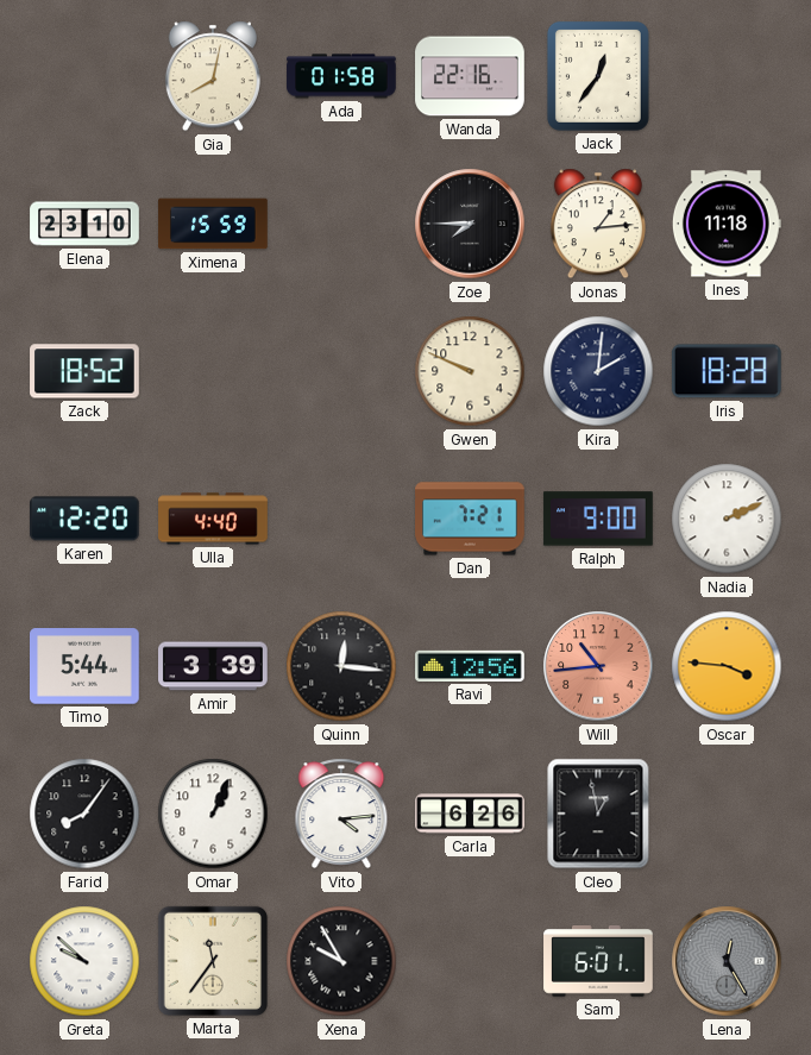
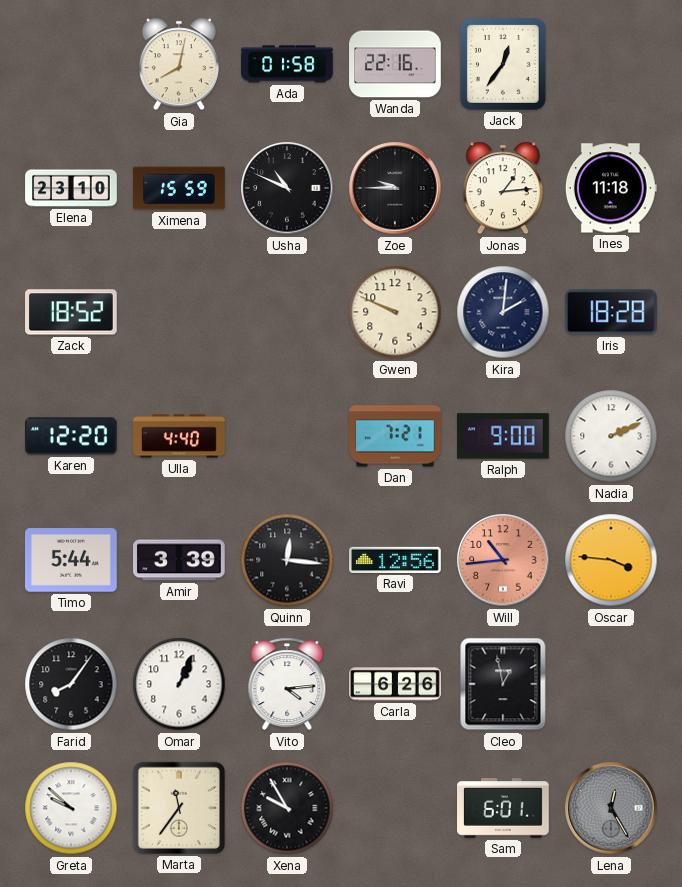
Usha: none -> 10:49 (287, 188)
Zoe: 7:45 -> 9:45 (395, 188)
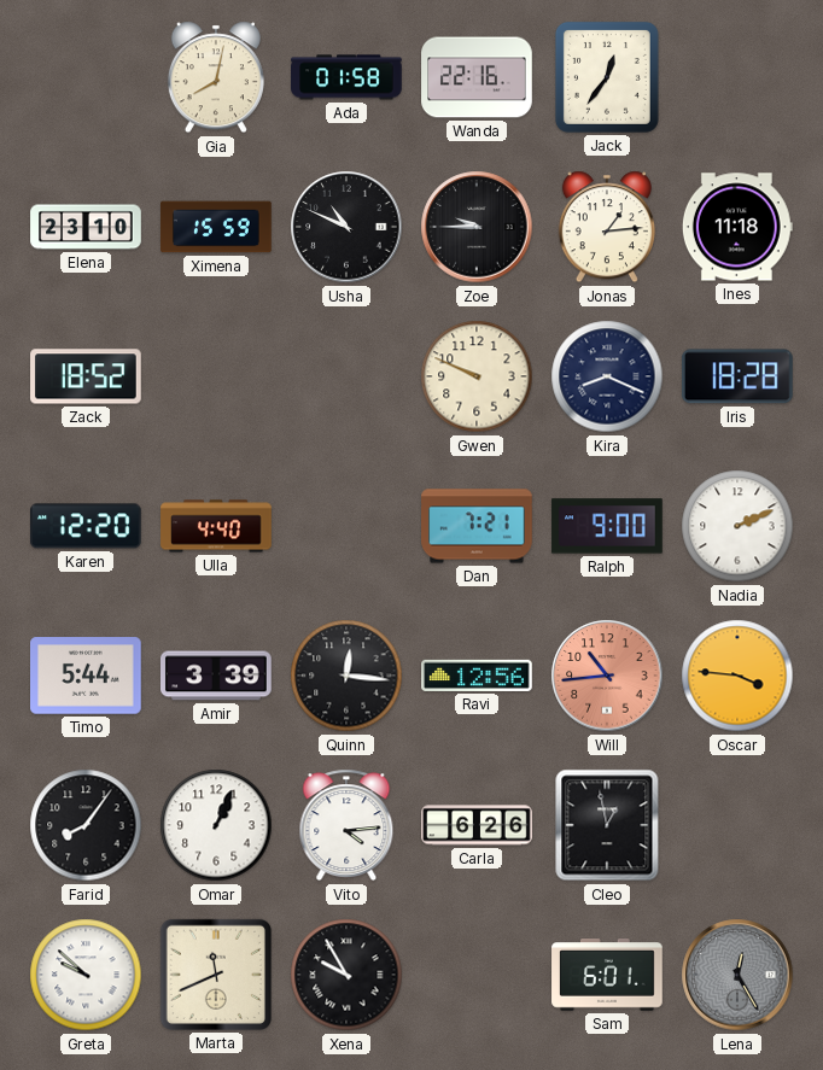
Kira: 2:01 -> 8:19 (607, 376)
Marta: 11:36 -> 11:41 (216, 975)
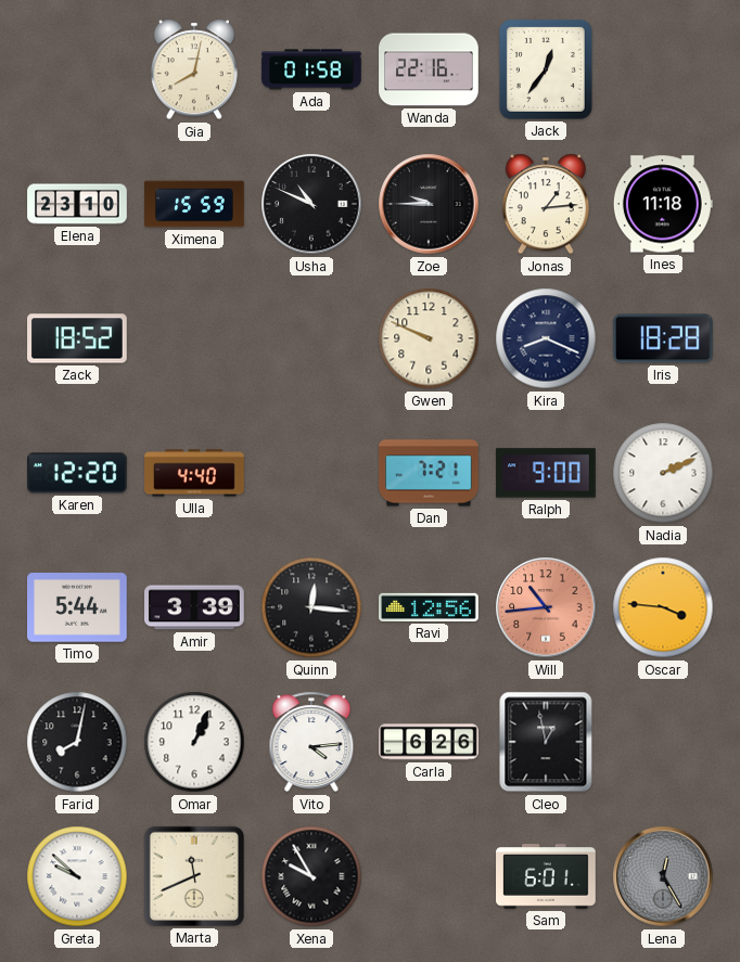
Farid: 8:06 -> 8:02 (77, 742)
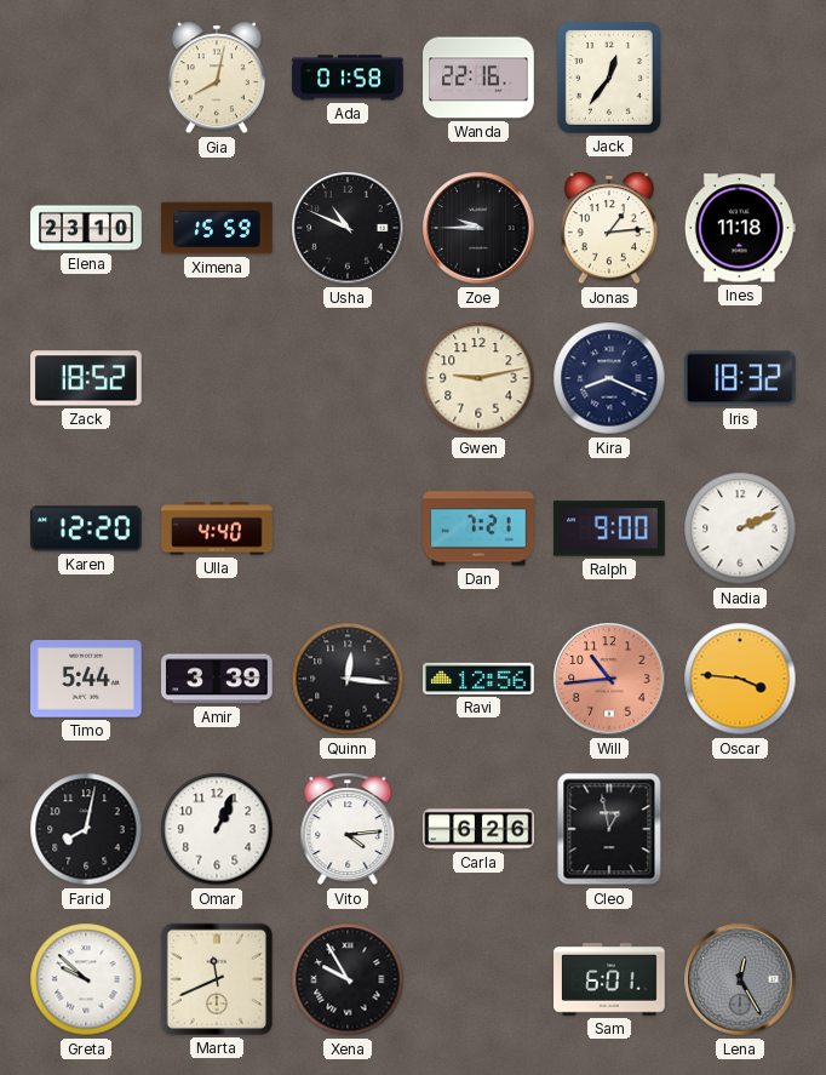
Gwen: 9:49 -> 9:13 (478, 378)
Iris: 18:28 -> 18:32 (740, 378)
